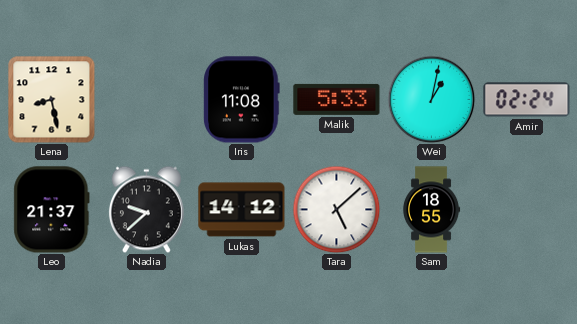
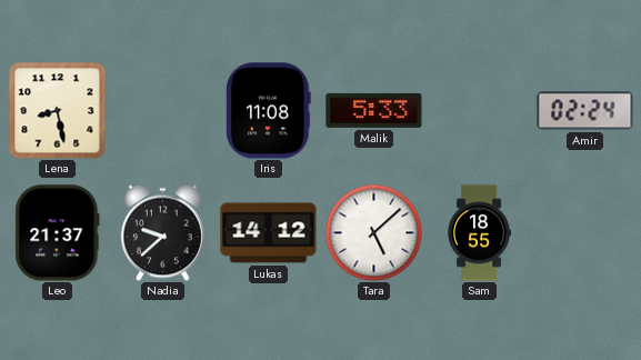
Wei: 1:02 -> none (431, 99)
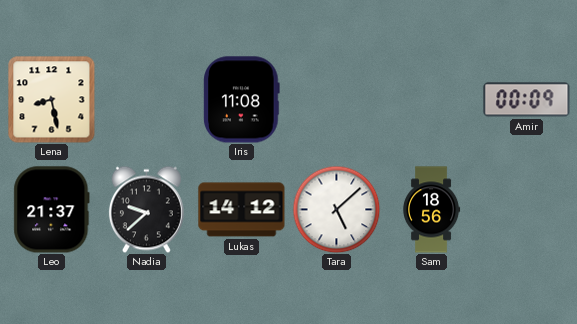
Malik: 5:33 -> none (374, 110)
Amir: 02:24 -> 00:09 (527, 100)
Sam: 18:55 -> 18:56 (431, 210)
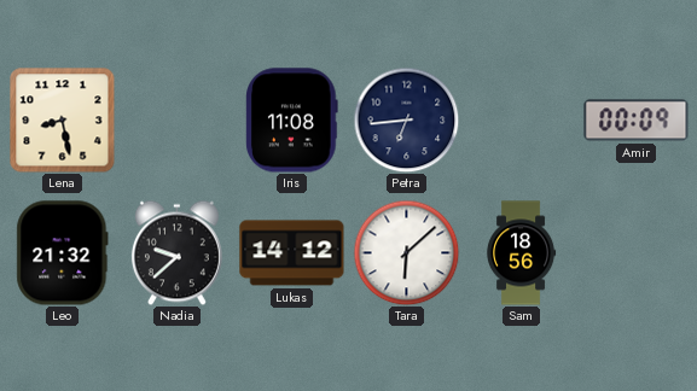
Petra: none -> 6:44 (406, 119)
Leo: 21:37 -> 21:32 (63, 253)
Tara: 5:08 -> 6:08 (406, 252)
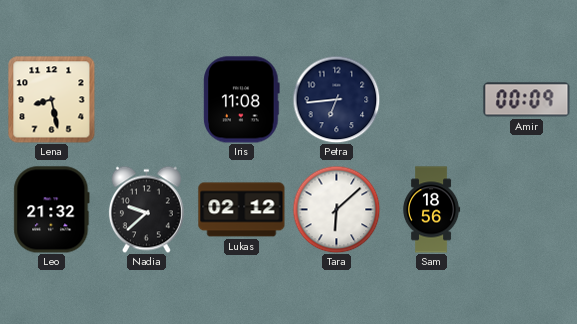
Lukas: 14:12 -> 02:12 (242, 210)
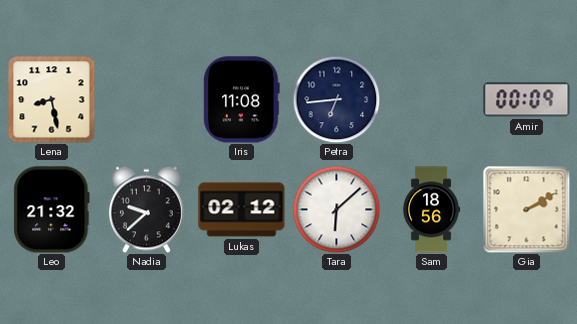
Gia: none -> 2:10 (526, 209)
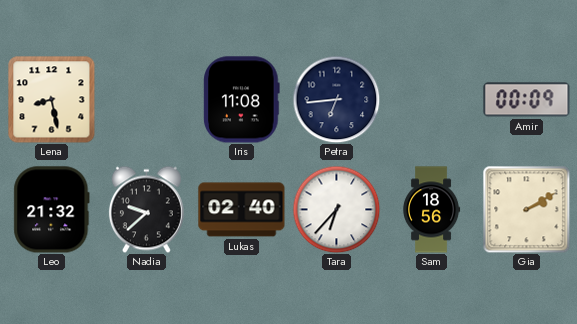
Lukas: 02:12 -> 02:40 (242, 210)
Tara: 6:08 -> 6:37 (336, 209)
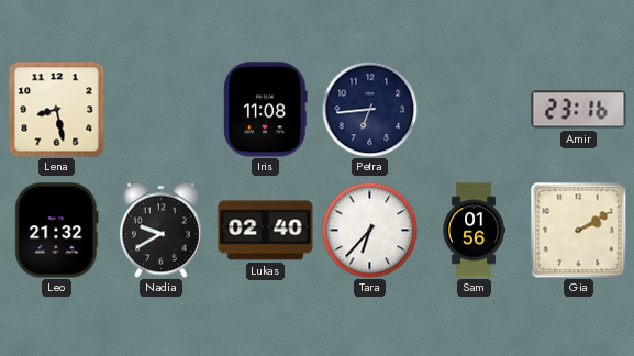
Amir: 00:09 -> 23:16 (579, 110)
Nadia: 9:38 -> 9:40 (160, 230)
Sam: 18:56 -> 01:56 (474, 231)
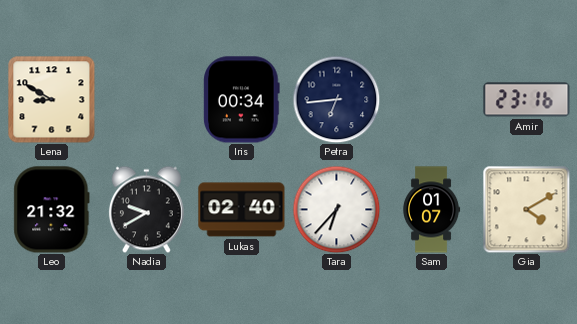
Lena: 8:28 -> 8:50 (52, 100)
Iris: 11:08 -> 00:34 (242, 100)
Sam: 01:56 -> 01:07 (431, 210)
Gia: 2:10 -> 4:10 (526, 209)
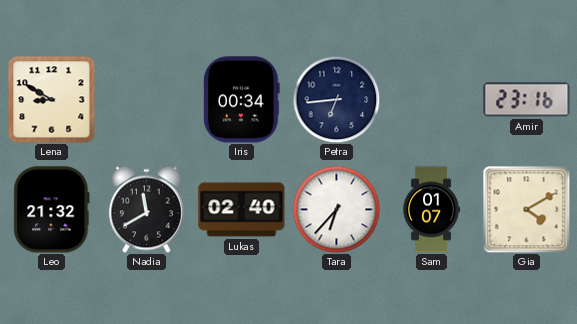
Nadia: 9:40 -> 11:40 (146, 209)
